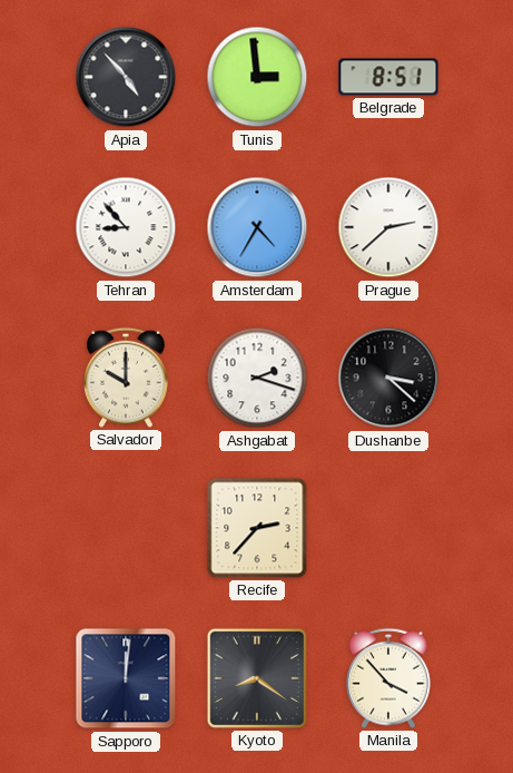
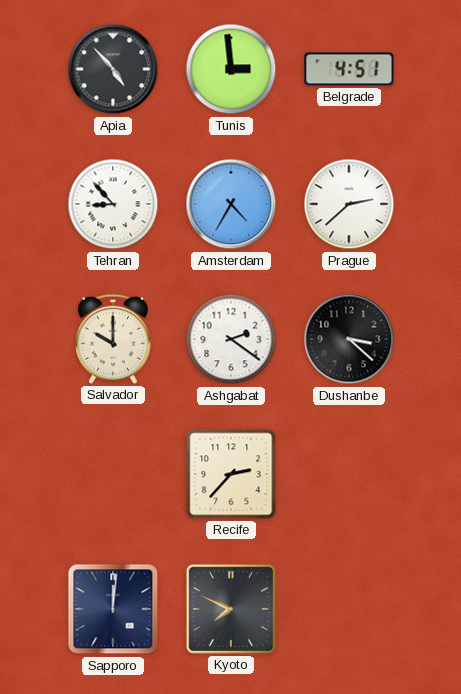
Belgrade: 8:51 -> 4:51 (349, 69)
Ashgabat: 2:18 -> 2:21 (231, 339)
Kyoto: 8:21 -> 7:49 (231, 609)
Manila: 3:53 -> none (389, 678)
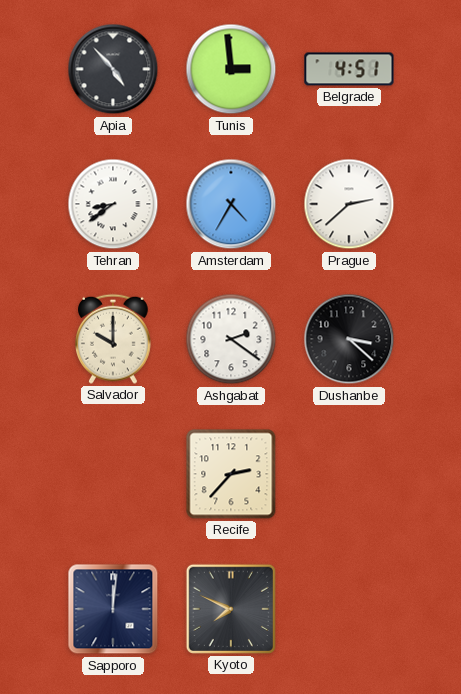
Tehran: 8:53 -> 8:39 (113, 204)
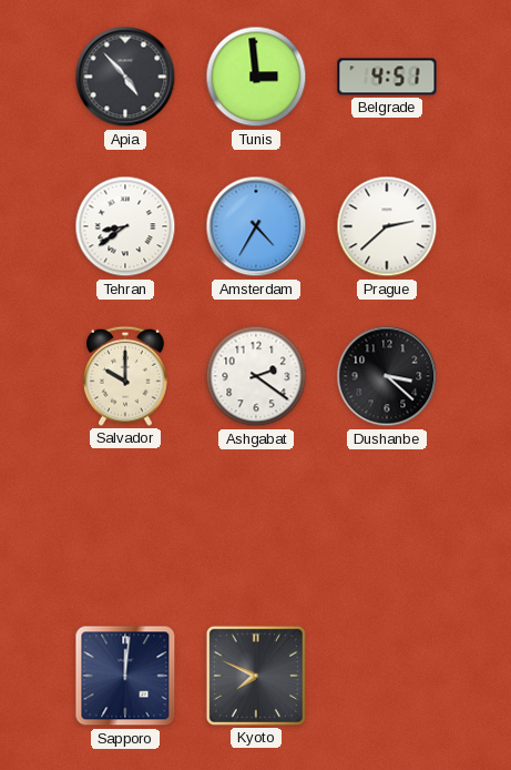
Recife: 2:37 -> none (231, 474)
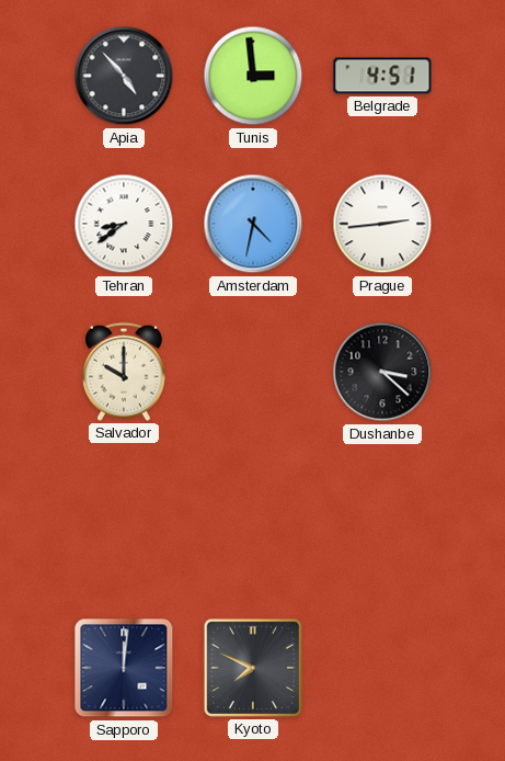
Amsterdam: 4:35 -> 4:32 (253, 224)
Prague: 2:38 -> 2:44 (382, 224)
Ashgabat: 2:21 -> none (256, 376)
